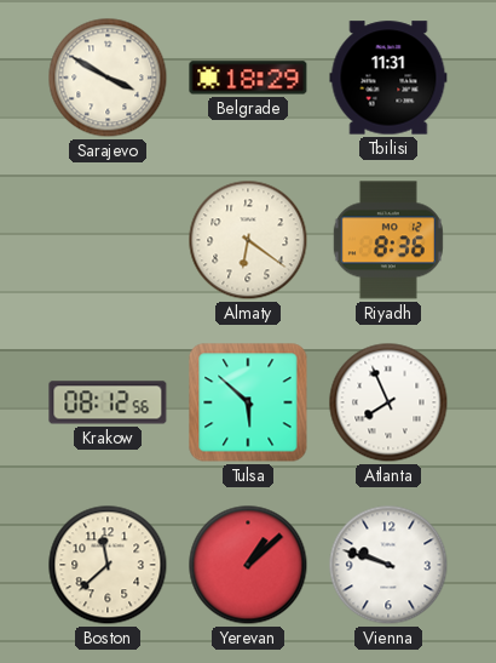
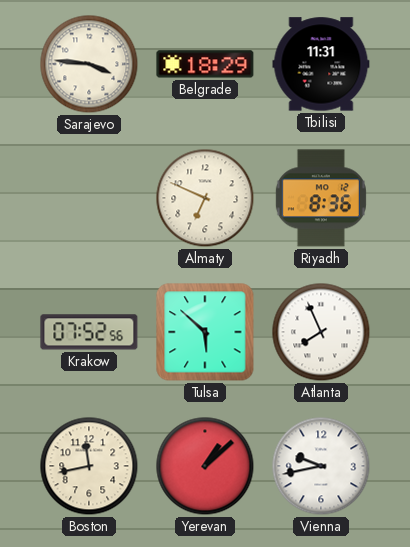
Sarajevo: 3:50 -> 3:46 (89, 64)
Almaty: 6:21 -> 6:49 (205, 198)
Krakow: 08:12 -> 07:52 (89, 332)
Boston: 11:38 -> 11:43 (89, 466)
Vienna: 9:48 -> 9:43 (321, 466)
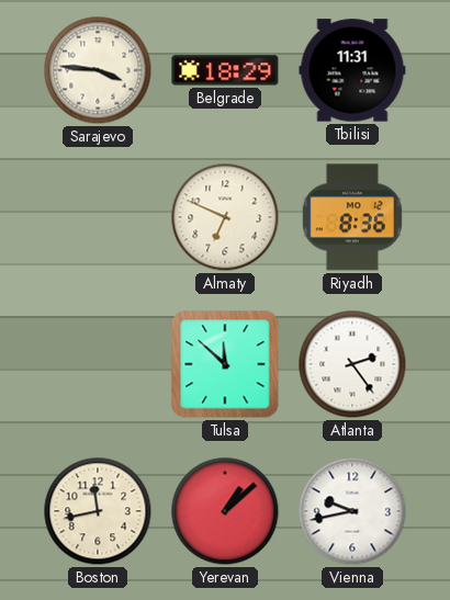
Krakow: 07:52 -> none (89, 332)
Tulsa: 5:52 -> 11:52 (225, 364)
Atlanta: 7:56 -> 2:24 (352, 364)
